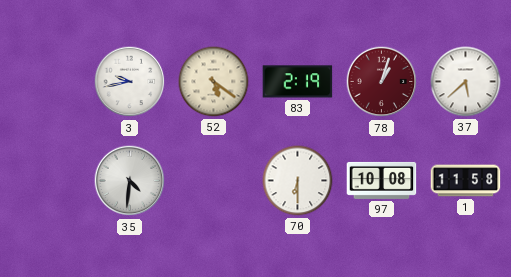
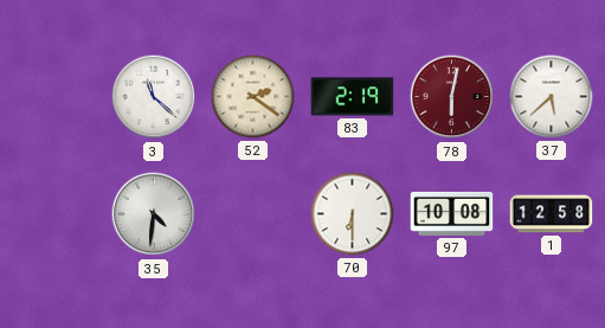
3: 9:43 -> 11:22 (154, 97)
52: 5:21 -> 2:21 (253, 97)
78: 1:03 -> 6:02 (452, 97)
1: 11:58 -> 12:58 (552, 214)
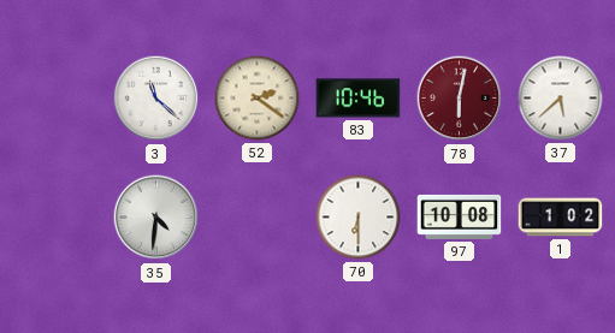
83: 2:19 -> 10:46 (359, 99)
1: 12:58 -> 1:02 (561, 218)
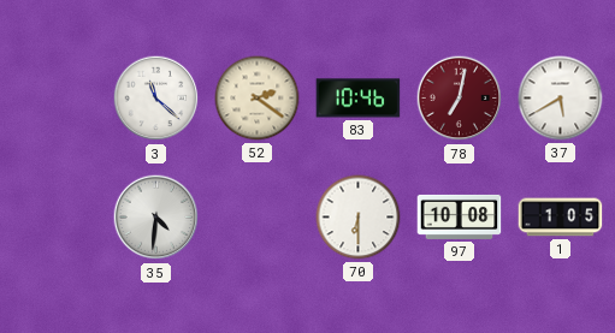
78: 6:02 -> 7:02 (460, 99)
37: 5:38 -> 5:40 (561, 99)
1: 1:02 -> 1:05 (561, 218)
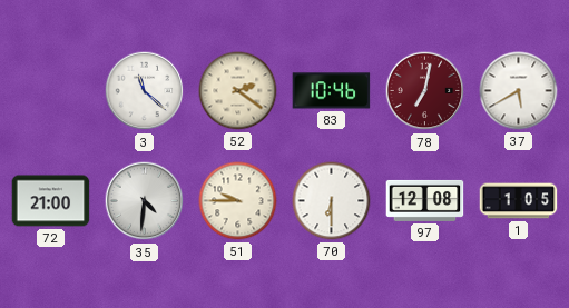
72: none -> 21:00 (51, 201)
51: none -> 9:45 (238, 201)
97: 10:08 -> 12:08 (425, 200)
